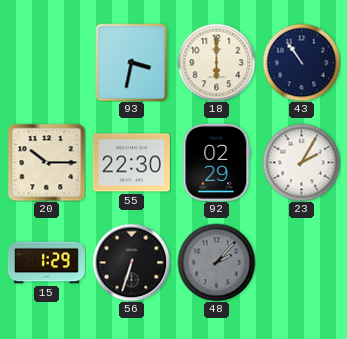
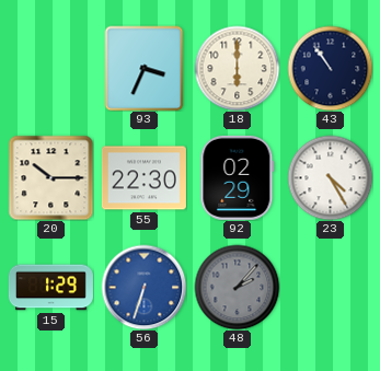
93: 3:32 -> 3:34 (145, 68)
23: 2:05 -> 4:25 (330, 177)
56 dial: black -> blue (143, 287)
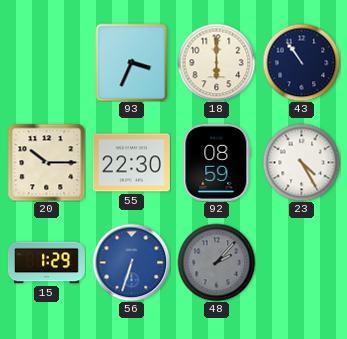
92: 02:29 -> 08:59 (217, 162)
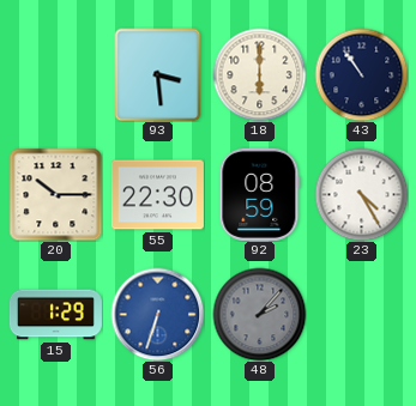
93: 3:34 -> 3:29 (158, 74)
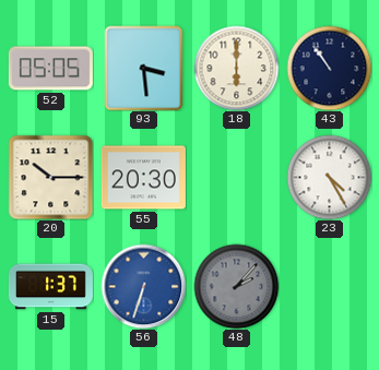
52: none -> 05:05 (50, 69)
55: 22:30 -> 20:30 (143, 178)
92: 08:59 -> none (260, 194)
15: 1:29 -> 1:37 (50, 287)
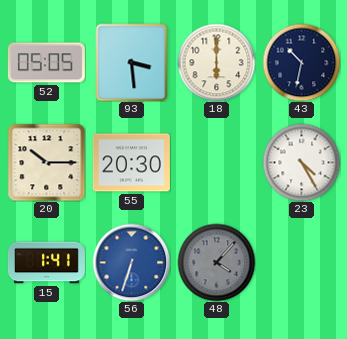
43: 10:54 -> 10:32 (301, 62)
15: 1:37 -> 1:41 (46, 263)
48: 2:07 -> 4:07 (216, 262)
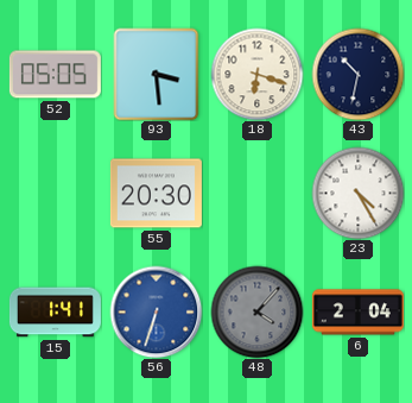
18: 6:00 -> 6:18 (256, 74)
20: 10:15 -> none (46, 162)
6: none -> 2:04 (357, 313)
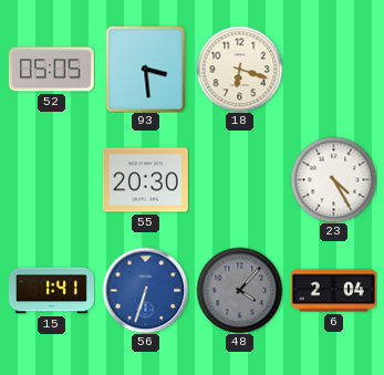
43: 10:32 -> none (357, 74)
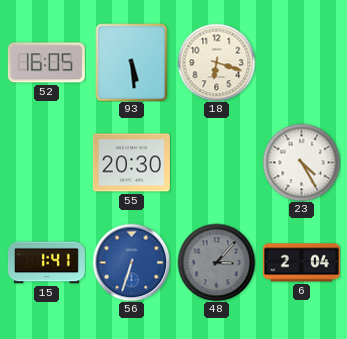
52: 05:05 -> 16:05 (46, 63)
93: 3:29 -> 5:29 (132, 62)
48: 4:07 -> 3:07 (216, 262)
